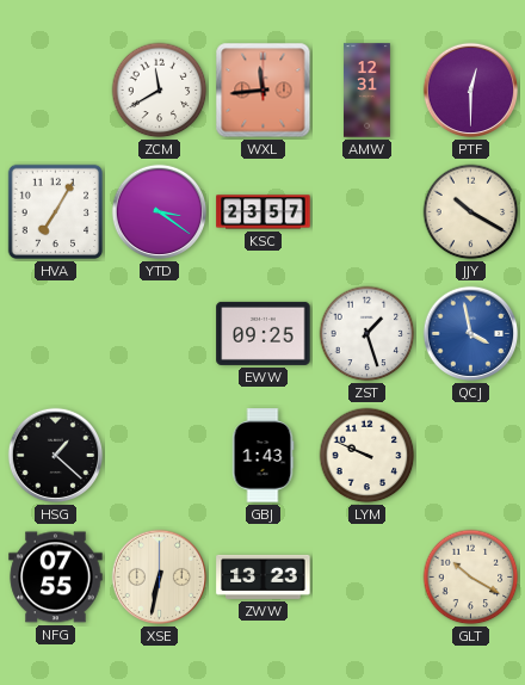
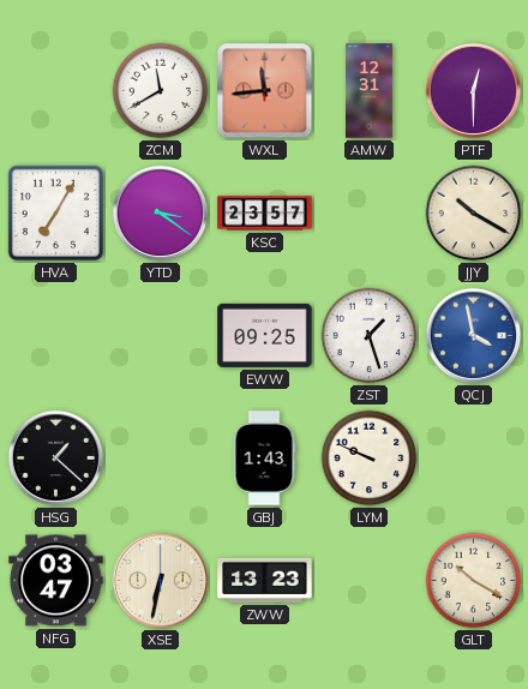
NFG: 07:55 -> 03:47 (56, 581)
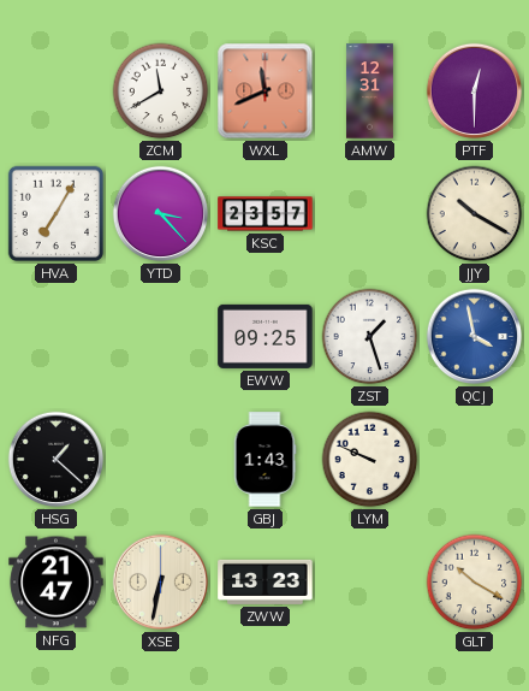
WXL: 11:44 -> 11:41 (266, 91)
YTD: 3:21 -> 3:23 (161, 214)
NFG: 03:47 -> 21:47 (57, 583)
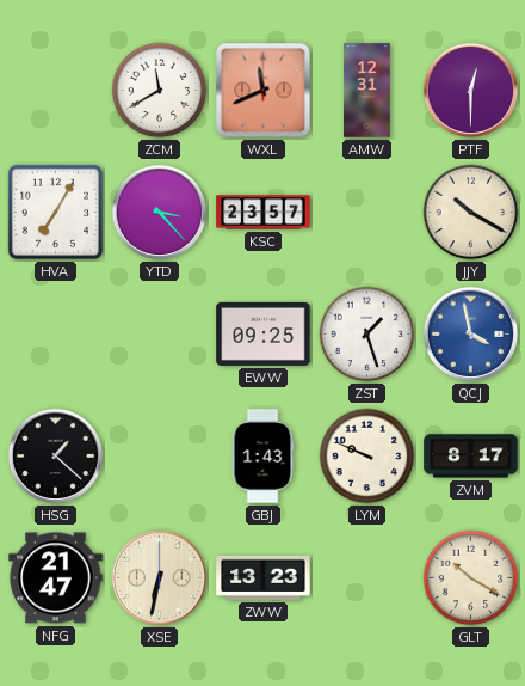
ZVM: none -> 8:17 (471, 457)
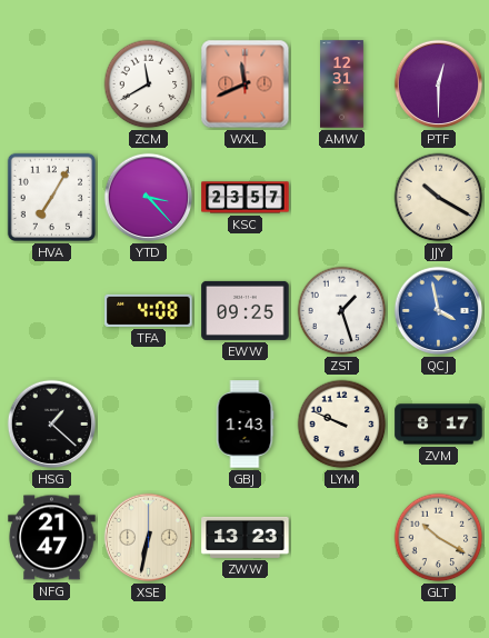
TFA: none -> 4:08 (149, 310)
